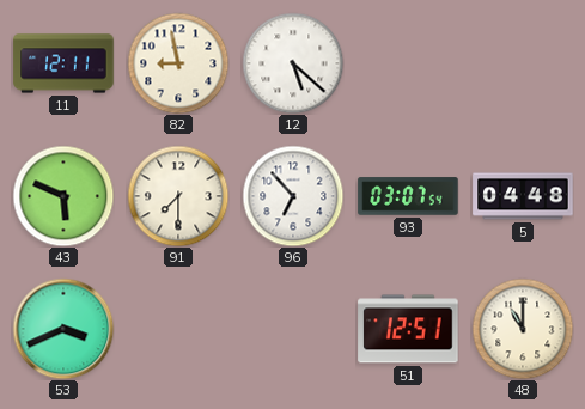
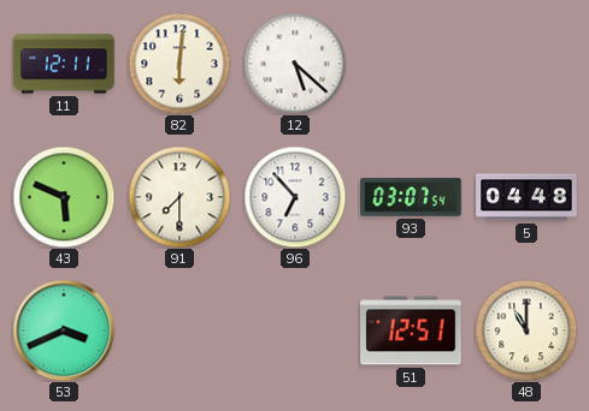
82: 8:58 -> 6:01 (179, 64)
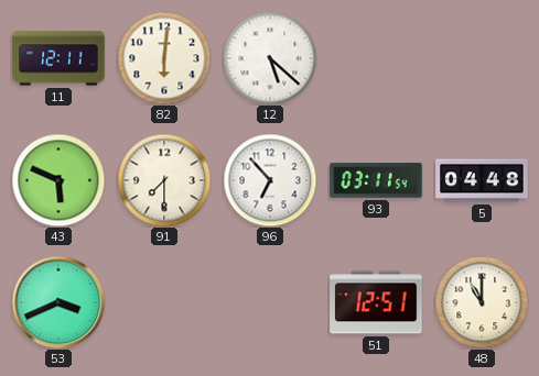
93: 03:07 -> 03:11 (376, 180)
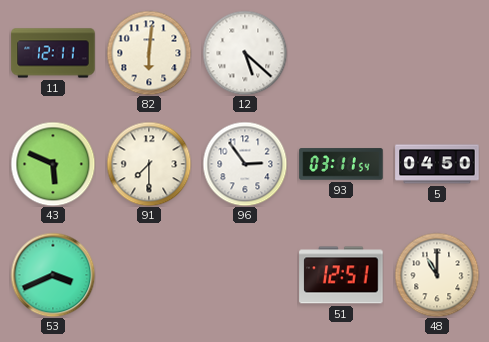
96: 6:53 -> 2:54 (245, 164)
5: 04:48 -> 04:50 (437, 164)
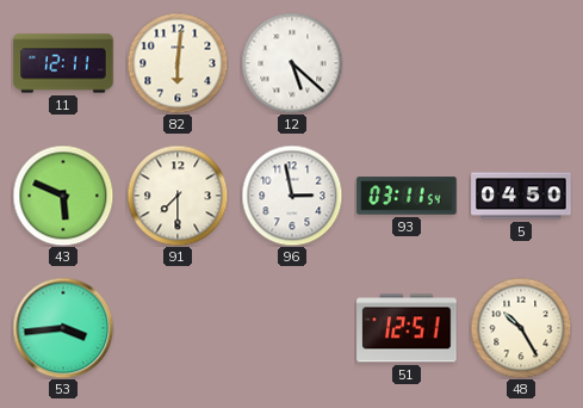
96: 2:54 -> 2:58 (292, 196)
53: 3:41 -> 3:44 (63, 328)
48: 11:00 -> 10:25 (521, 328)
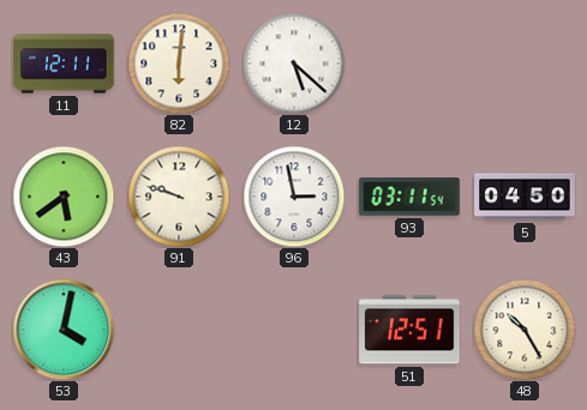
43: 5:49 -> 5:39 (64, 197)
91: 7:30 -> 9:48 (179, 197)
53: 3:44 -> 4:02 (64, 330)
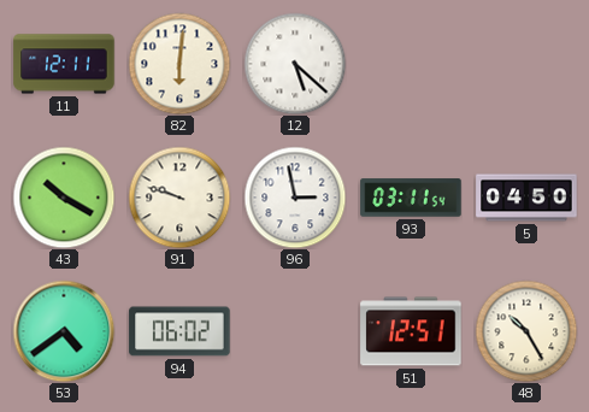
43: 5:39 -> 10:20 (64, 198)
53: 4:02 -> 4:39 (64, 331)
94: none -> 06:02 (179, 331)
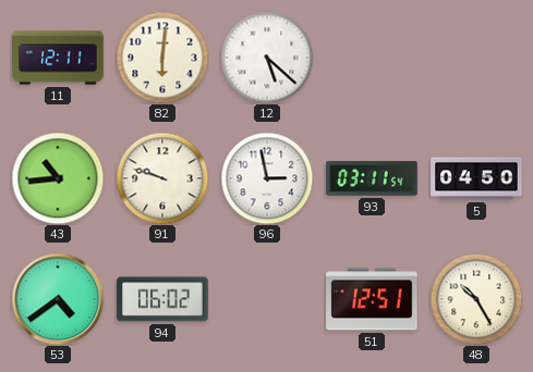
43: 10:20 -> 10:44 (58, 178)
